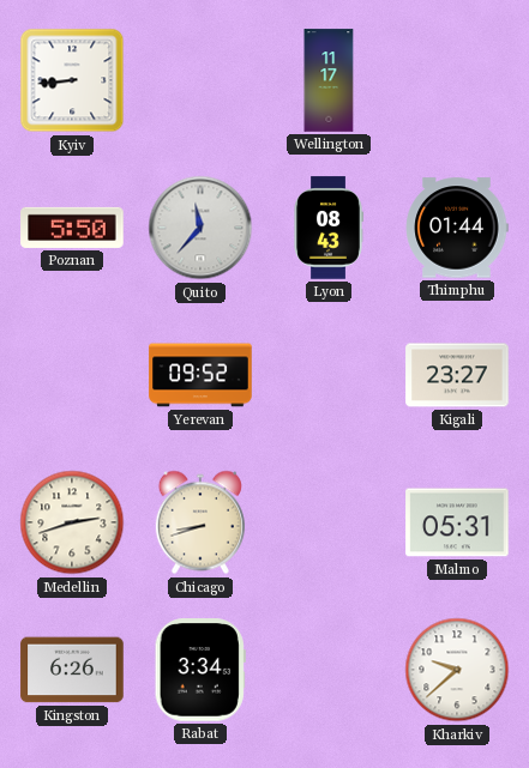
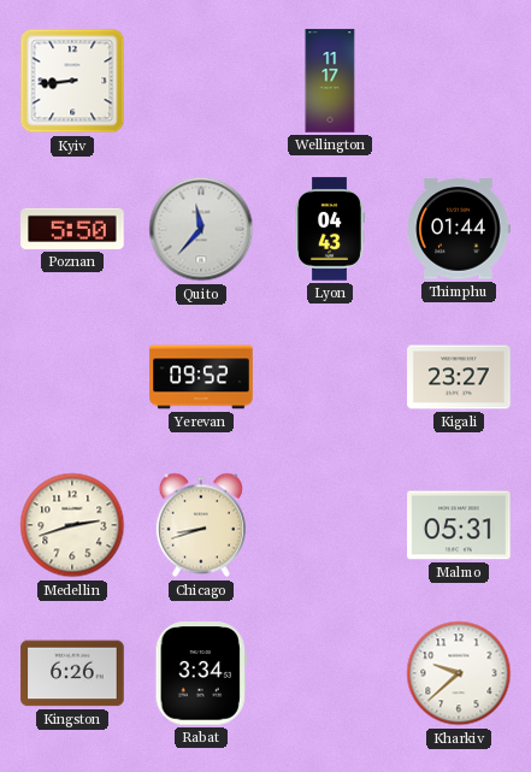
Lyon: 08:43 -> 04:43 (330, 229)
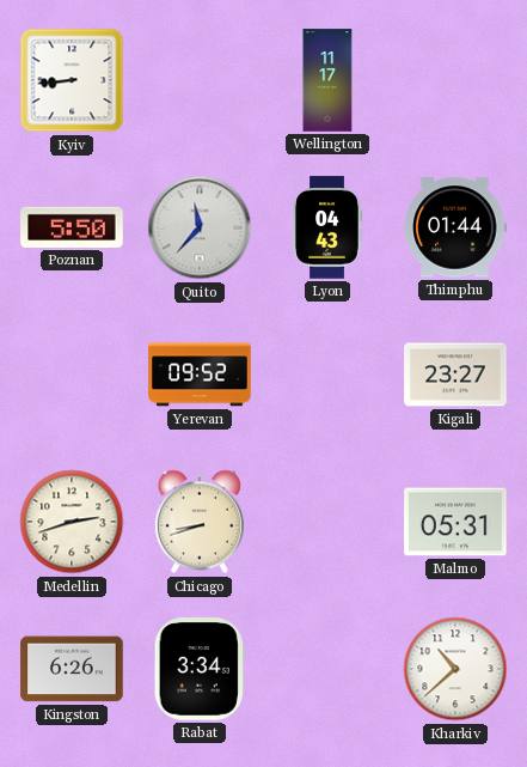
Kharkiv: 9:38 -> 10:38 (455, 669)
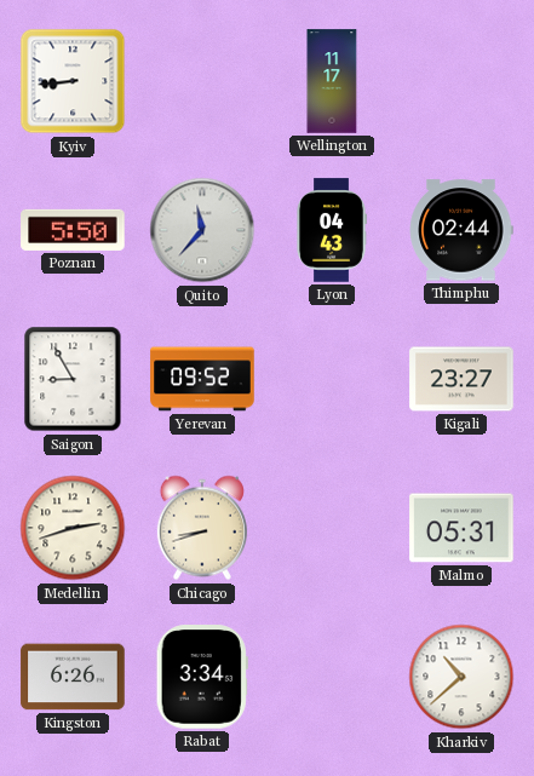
Thimphu: 01:44 -> 02:44 (461, 230)
Saigon: none -> 8:55 (73, 379)
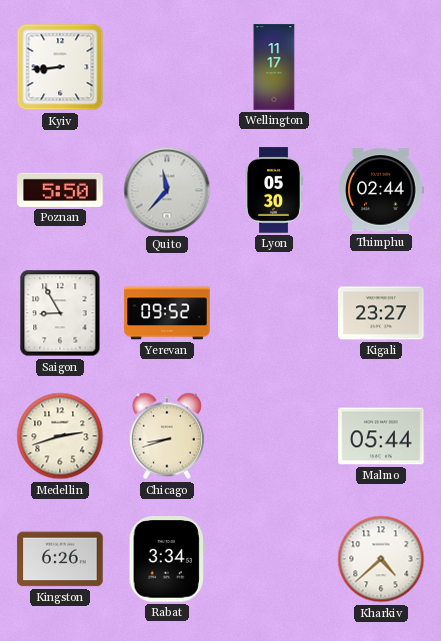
Lyon: 04:43 -> 05:30 (274, 190)
Malmo: 05:31 -> 05:44 (381, 436)
Kharkiv: 10:38 -> 4:38 (381, 559)
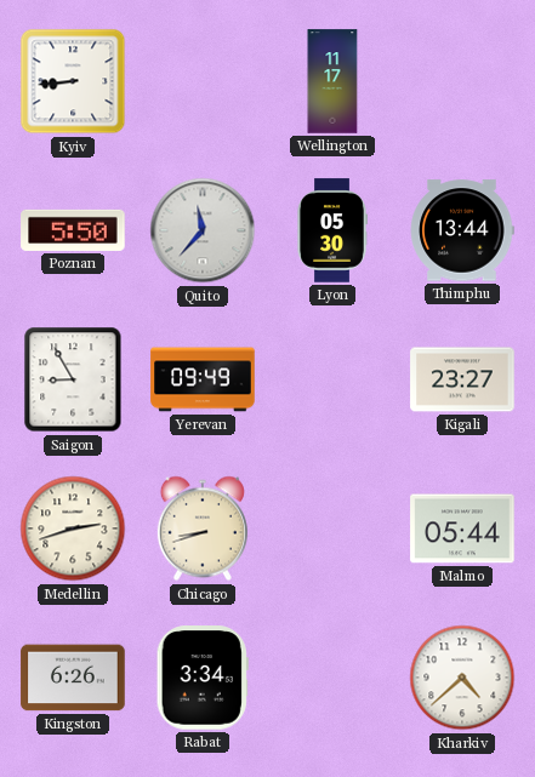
Thimphu: 02:44 -> 13:44 (462, 230)
Yerevan: 09:52 -> 09:49 (203, 379)
